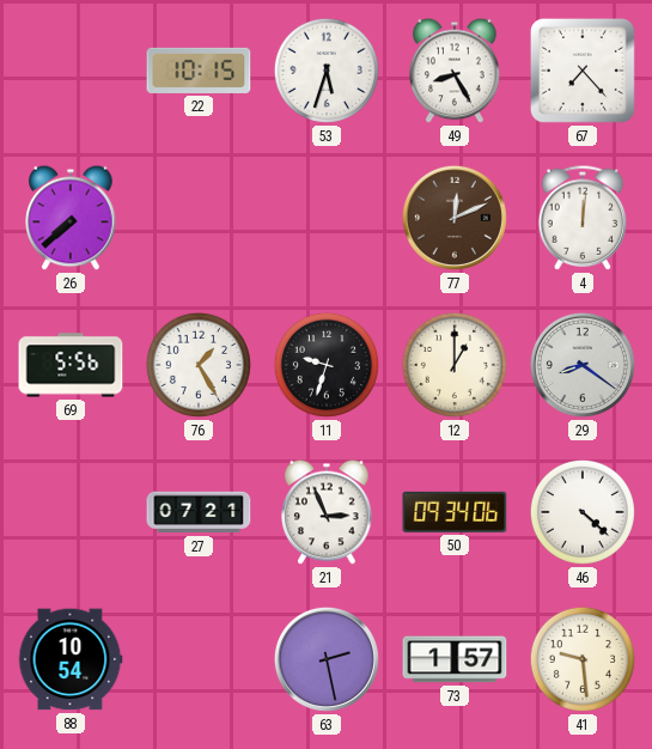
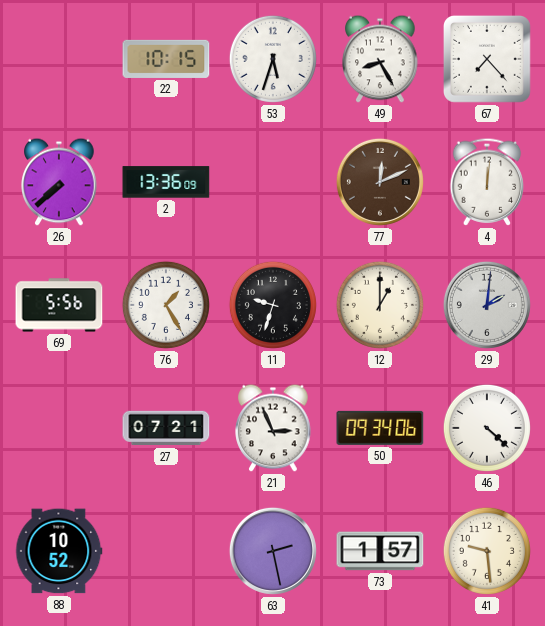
2: none -> 13:36 (166, 182)
29: 8:21 -> 2:01 (487, 305)
88: 10:54 -> 10:52 (59, 551)
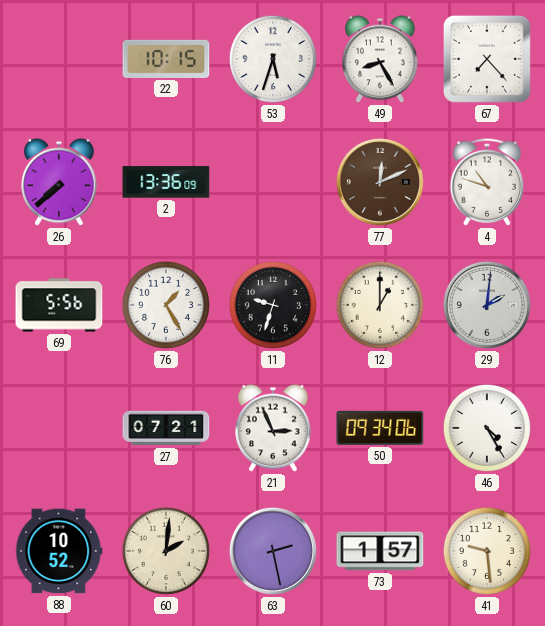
4: 12:01 -> 10:48 (487, 182)
46: 4:22 -> 4:25 (487, 428)
60: none -> 2:01 (166, 551)
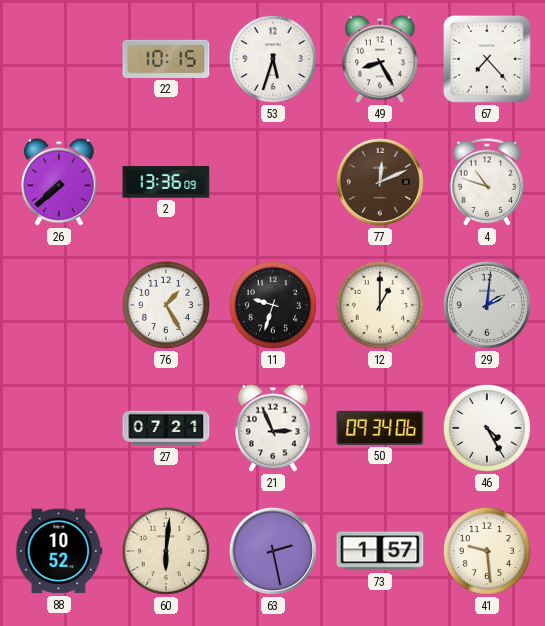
69: 5:56 -> none (59, 305)
60: 2:01 -> 6:01 (166, 551)
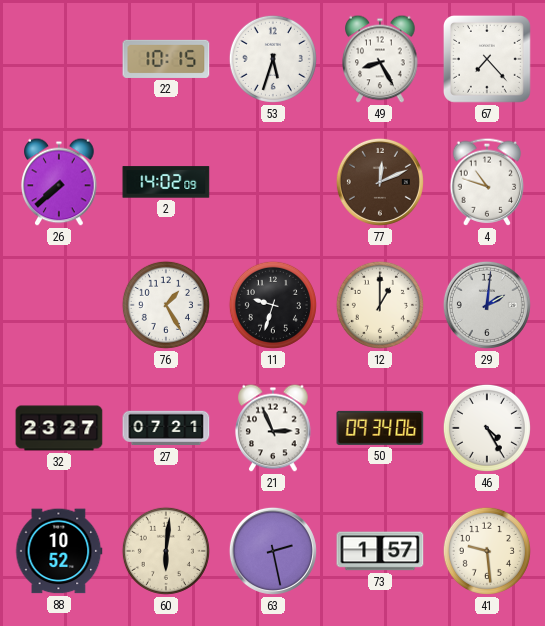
2: 13:36 -> 14:02 (166, 182)
32: none -> 23:27 (59, 428)
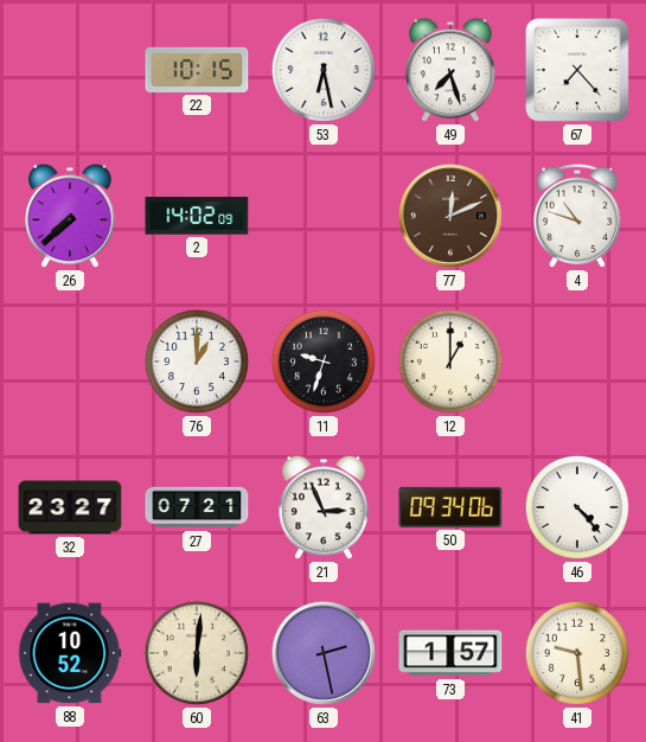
53: 5:33 -> 6:28 (324, 70)
49: 8:25 -> 7:27 (450, 70)
76: 1:25 -> 1:00 (197, 362)
29: 2:01 -> none (487, 305)
46: 4:25 -> 4:23 (577, 507)
